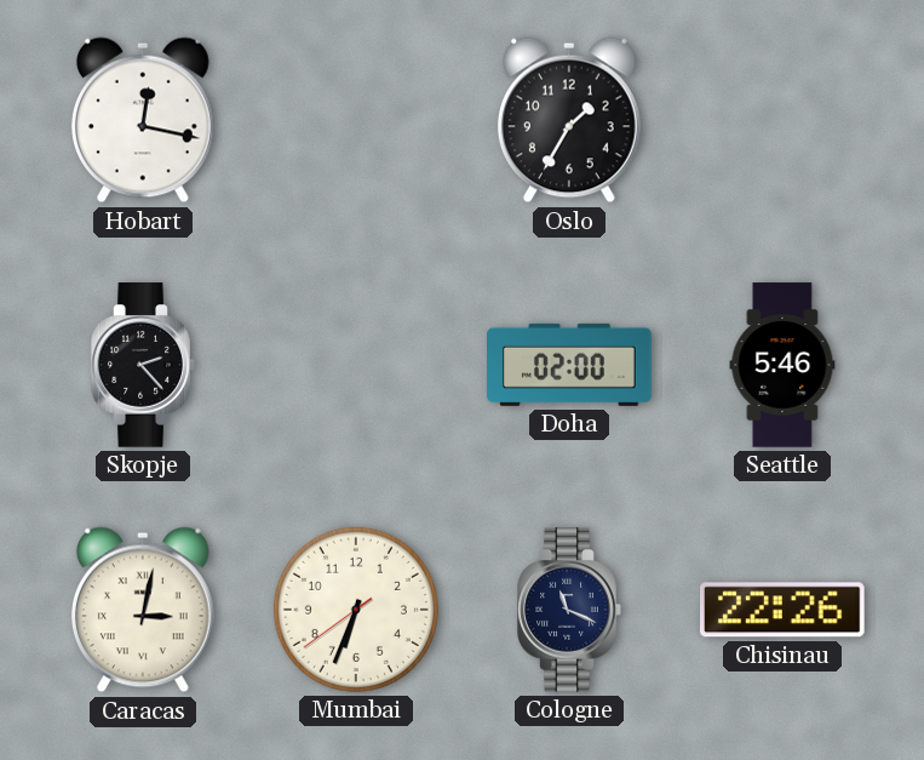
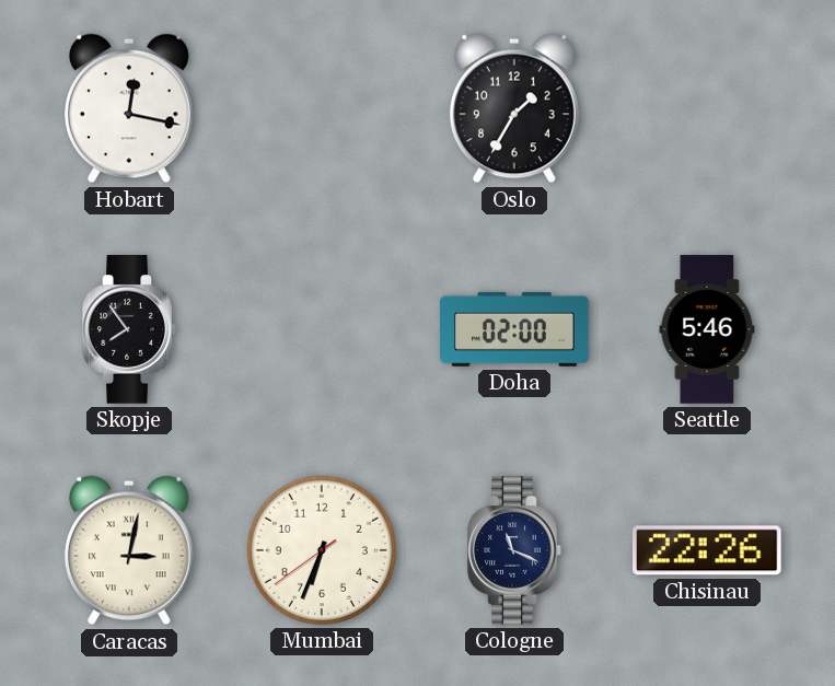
Skopje: 2:23 -> 7:54 (129, 329)
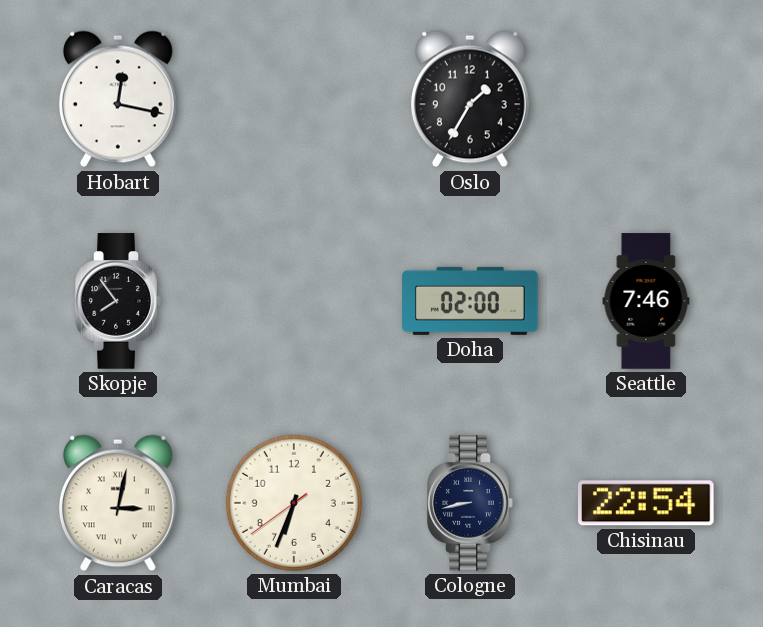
Seattle: 5:46 -> 7:46 (646, 301)
Cologne: 11:19 -> 8:43 (470, 503)
Chisinau: 22:26 -> 22:54 (647, 503)
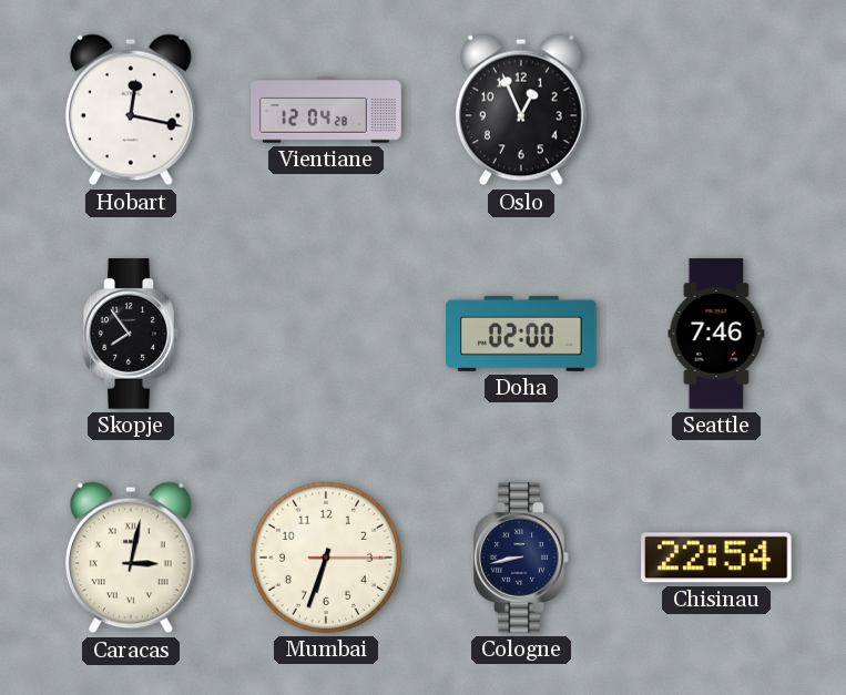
Vientiane: none -> 12:04 (326, 110)
Oslo: 1:35 -> 12:56 (521, 110)
Mumbai: 6:33:39 -> 6:33:15 (326, 558)
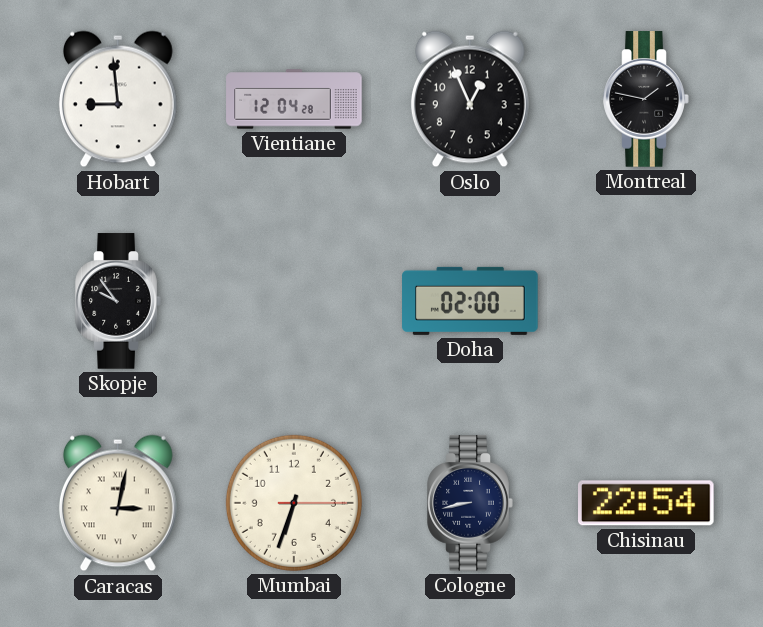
Hobart: 12:17 -> 8:59 (118, 99)
Montreal: none -> 1:47 (646, 99)
Skopje: 7:54 -> 9:54 (118, 301)
Seattle: 7:46 -> none (716, 334)
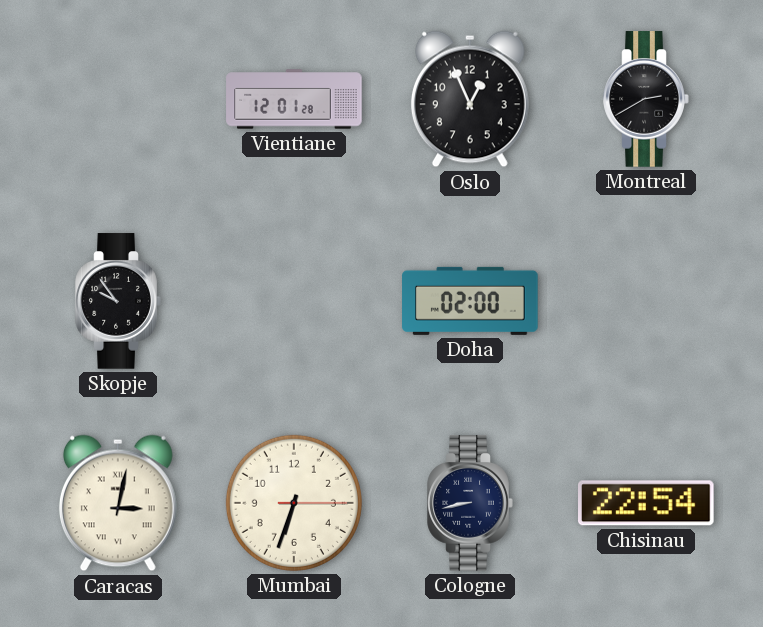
Hobart: 8:59 -> none (118, 99)
Vientiane: 12:04 -> 12:01 (294, 99)
Montreal: 1:47 -> 2:40 (646, 99)
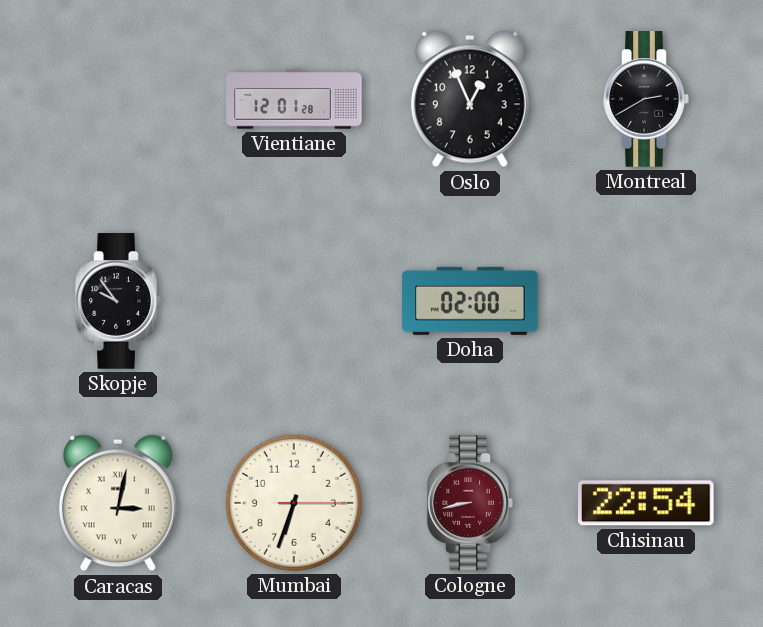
Cologne dial: navy -> burgundy (470, 503)
